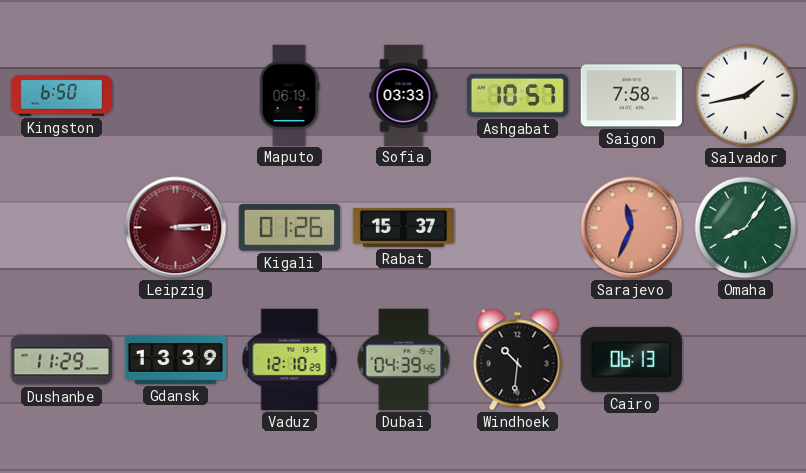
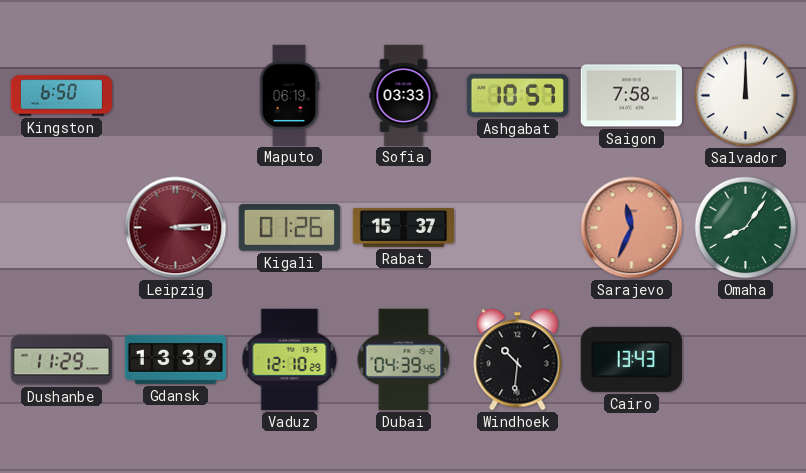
Salvador: 1:43 -> 12:00 (746, 96)
Cairo: 06:13 -> 13:43 (631, 359)
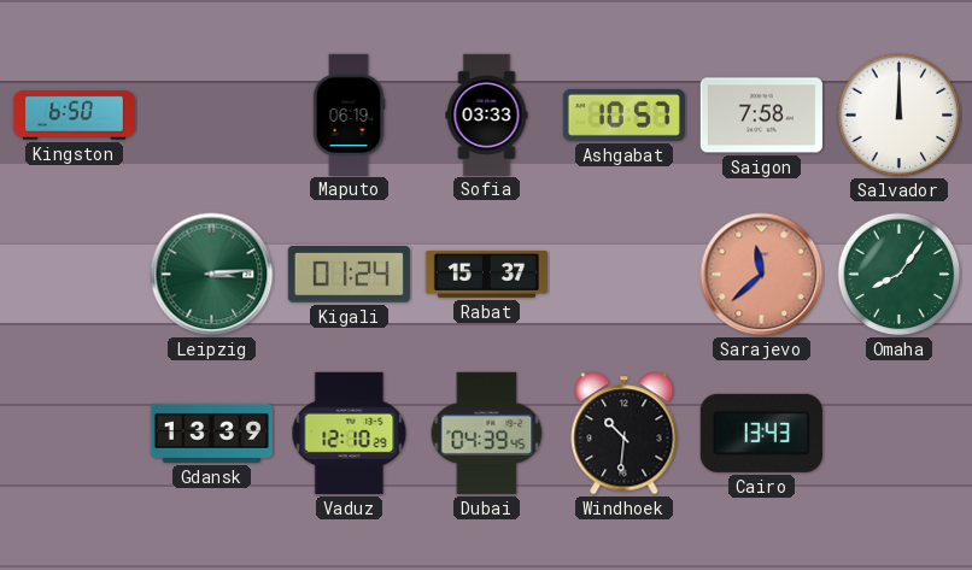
Leipzig dial: burgundy -> green (212, 275)
Kigali: 01:26 -> 01:24 (349, 275)
Sarajevo: 11:34 -> 11:38 (762, 275)
Dushanbe: 11:29 -> none (61, 360)
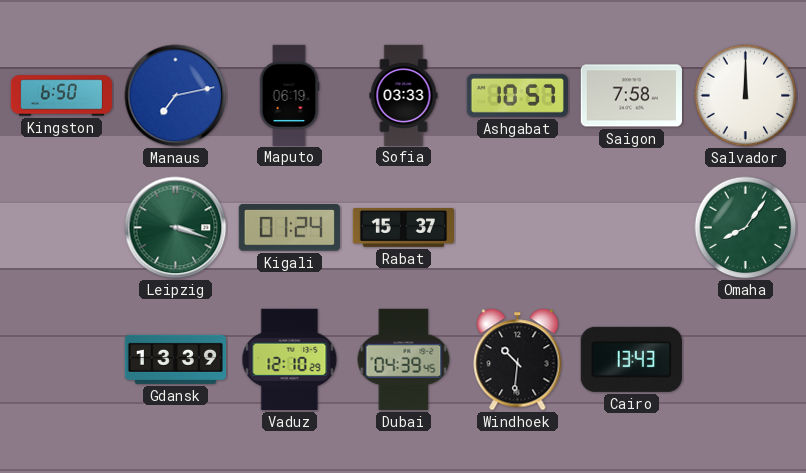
Manaus: none -> 7:13 (176, 96)
Leipzig: 3:14 -> 3:18 (176, 228)
Sarajevo: 11:38 -> none (762, 275)
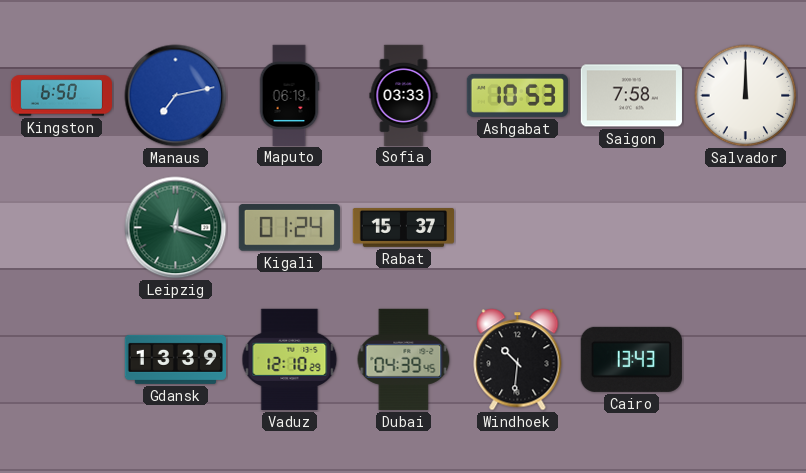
Ashgabat: 10:57 -> 10:53 (517, 95)
Leipzig: 3:18 -> 12:18 (176, 228)
Omaha: 8:06 -> none (746, 228)
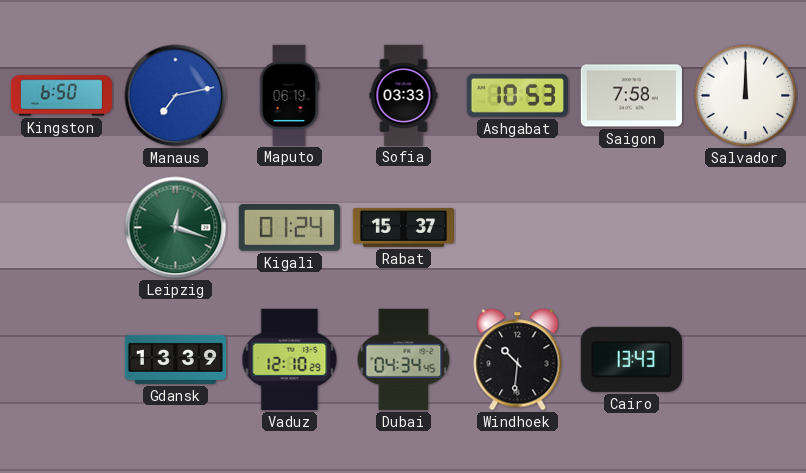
Dubai: 04:39 -> 04:34 (404, 359)
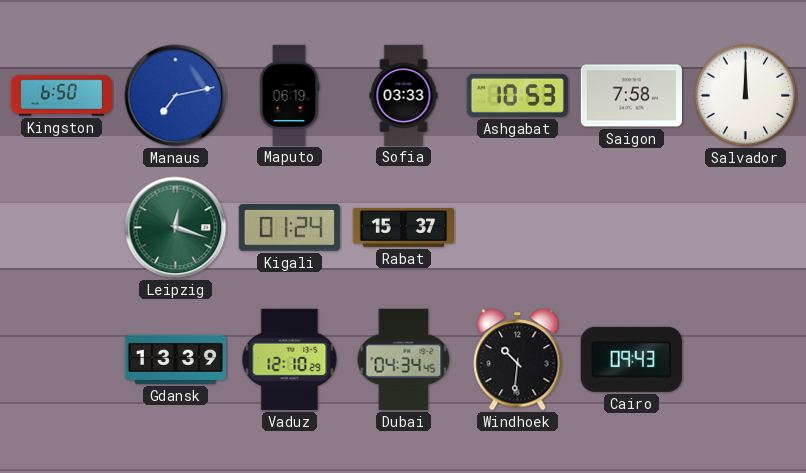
Cairo: 13:43 -> 09:43 (631, 359)
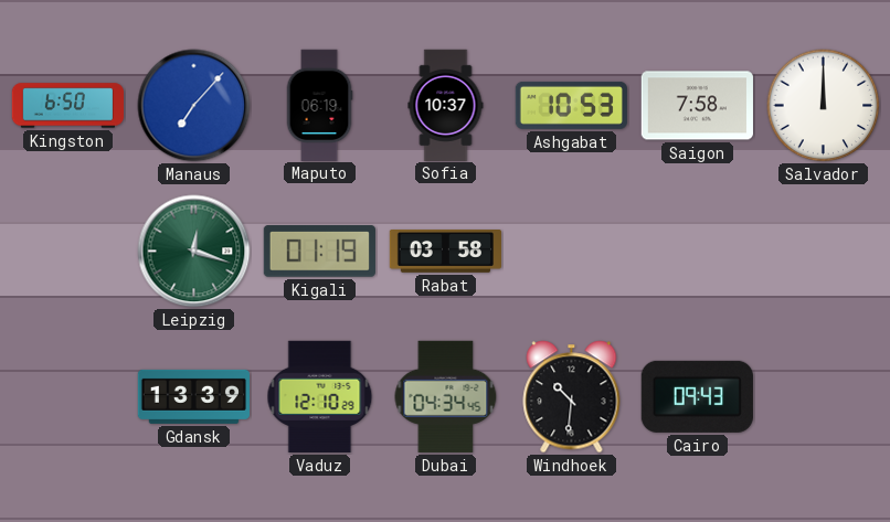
Manaus: 7:13 -> 7:07 (194, 106)
Sofia: 03:33 -> 10:37 (446, 105)
Kigali: 01:24 -> 01:19 (319, 252)
Rabat: 15:37 -> 03:58 (445, 252)
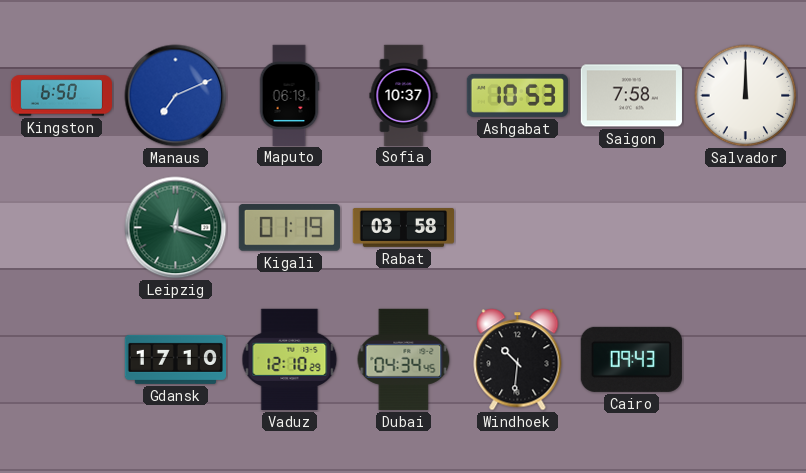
Manaus: 7:07 -> 7:11 (176, 96)
Gdansk: 13:39 -> 17:10 (175, 359)
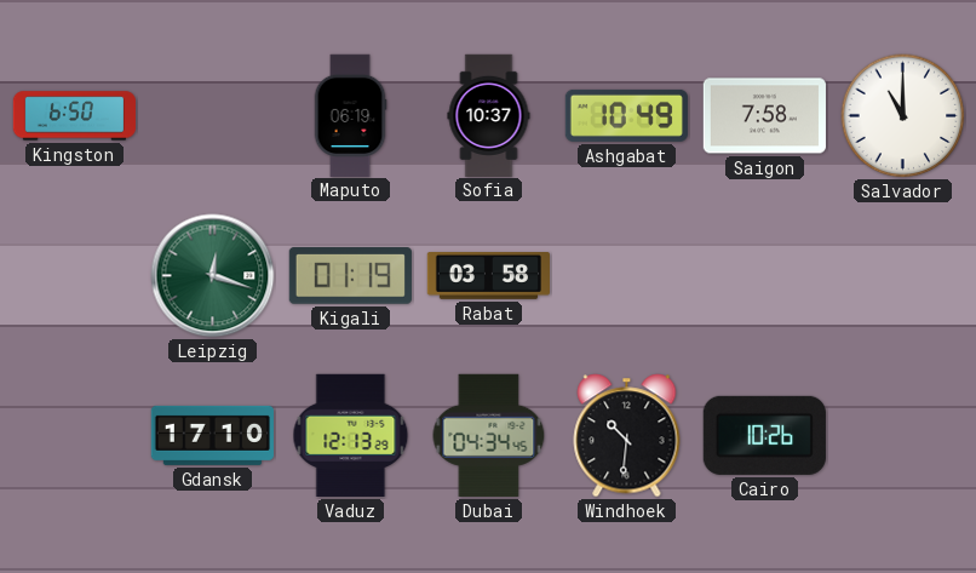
Manaus: 7:11 -> none (176, 96)
Ashgabat: 10:53 -> 10:49 (626, 115)
Salvador: 12:00 -> 11:00 (903, 116)
Vaduz: 12:10 -> 12:13 (351, 435)
Cairo: 09:43 -> 10:26 (764, 435)
